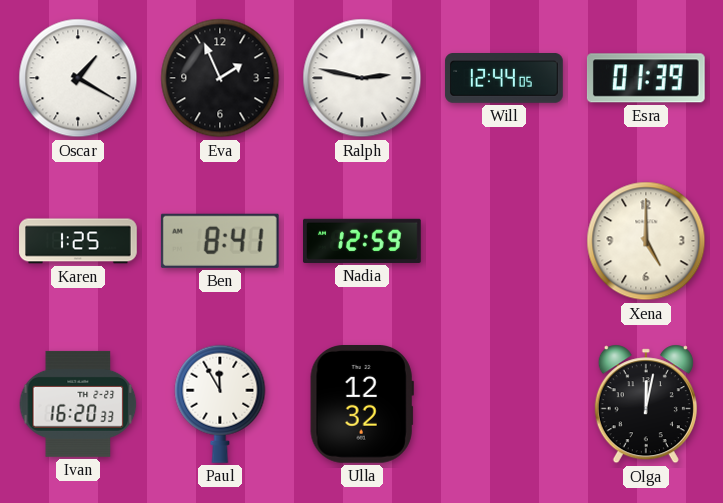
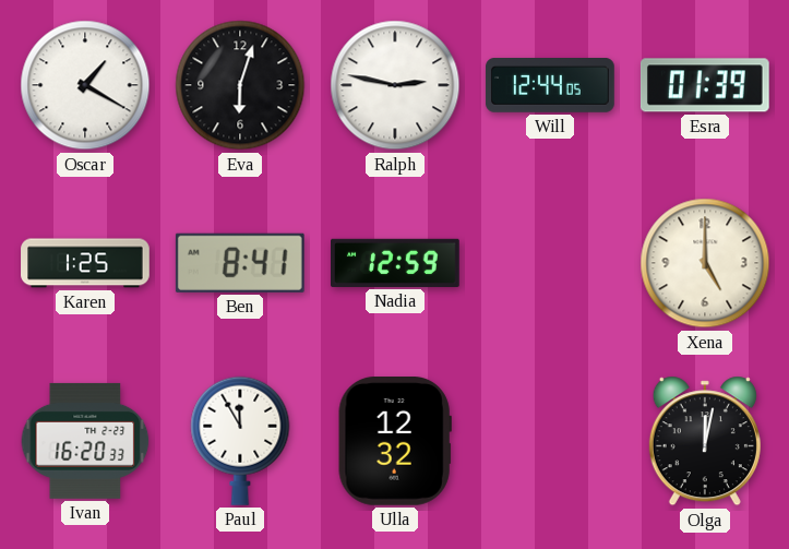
Eva: 1:56 -> 6:03 (240, 85)
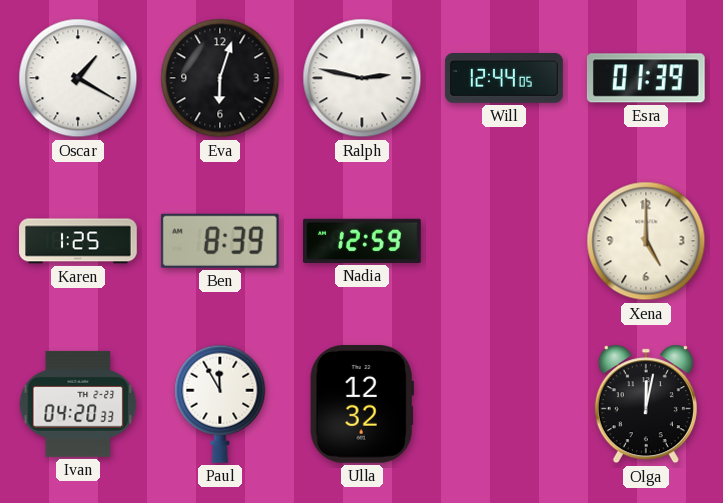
Ben: 8:41 -> 8:39 (220, 241)
Ivan: 16:20 -> 04:20 (78, 404)
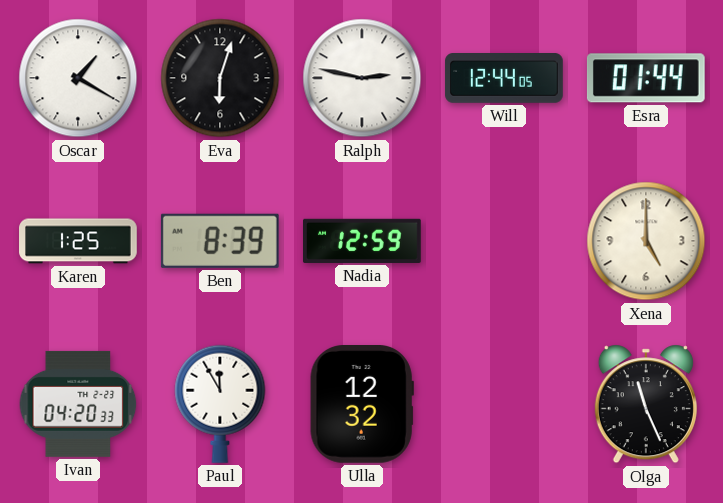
Esra: 01:39 -> 01:44 (646, 78)
Olga: 12:02 -> 11:26 (646, 404)
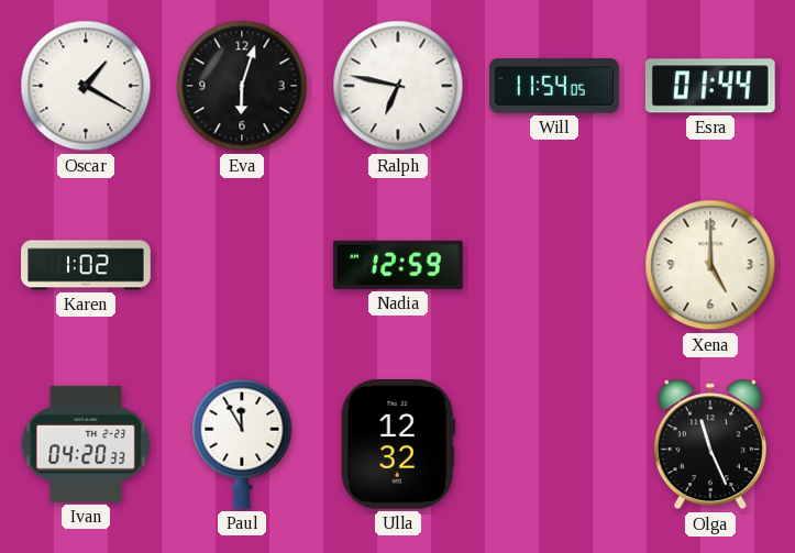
Ralph: 2:47 -> 6:47 (398, 86)
Will: 12:44 -> 11:54 (554, 86)
Karen: 1:25 -> 1:02 (86, 265)
Ben: 8:39 -> none (220, 241)
